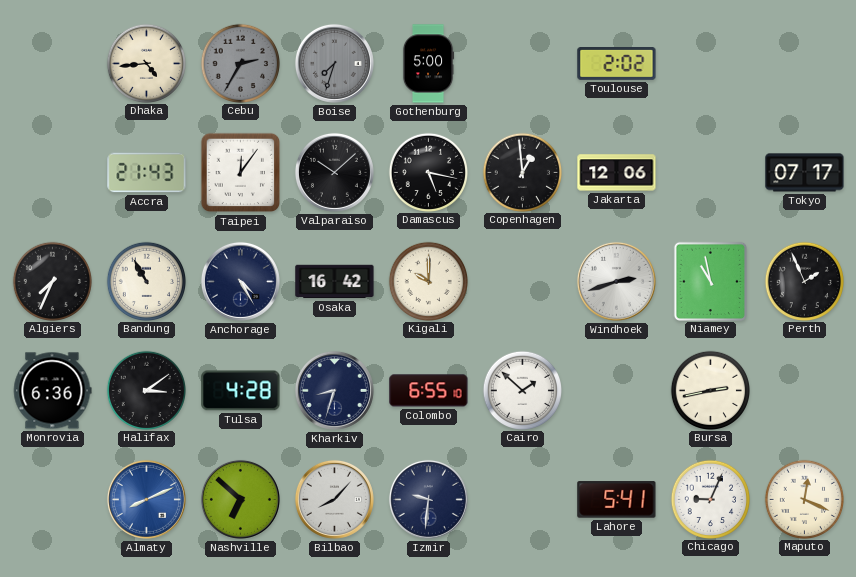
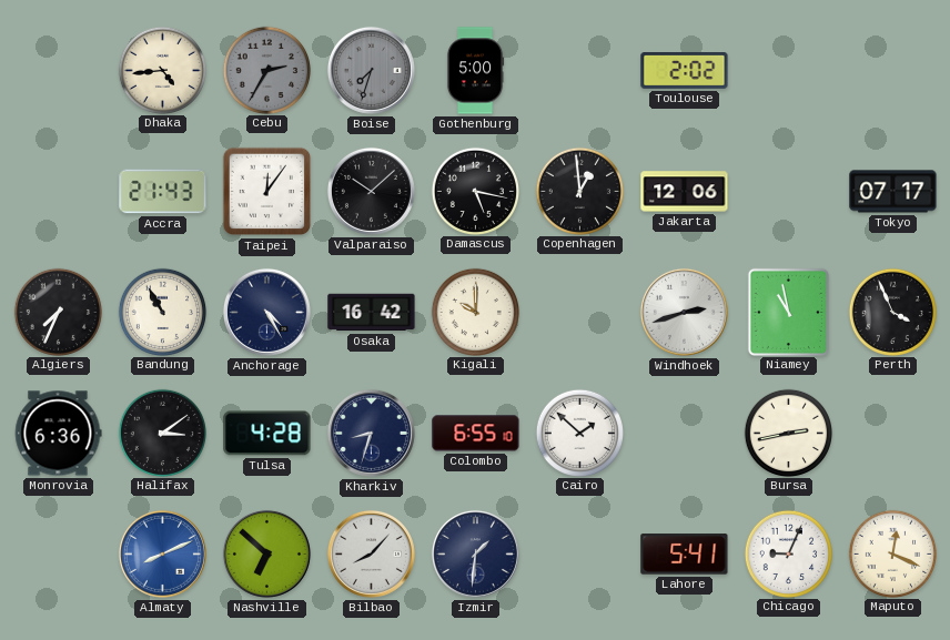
Perth: 1:56 -> 3:56 (892, 312)
Izmir: 9:31 -> 1:31 (475, 553)
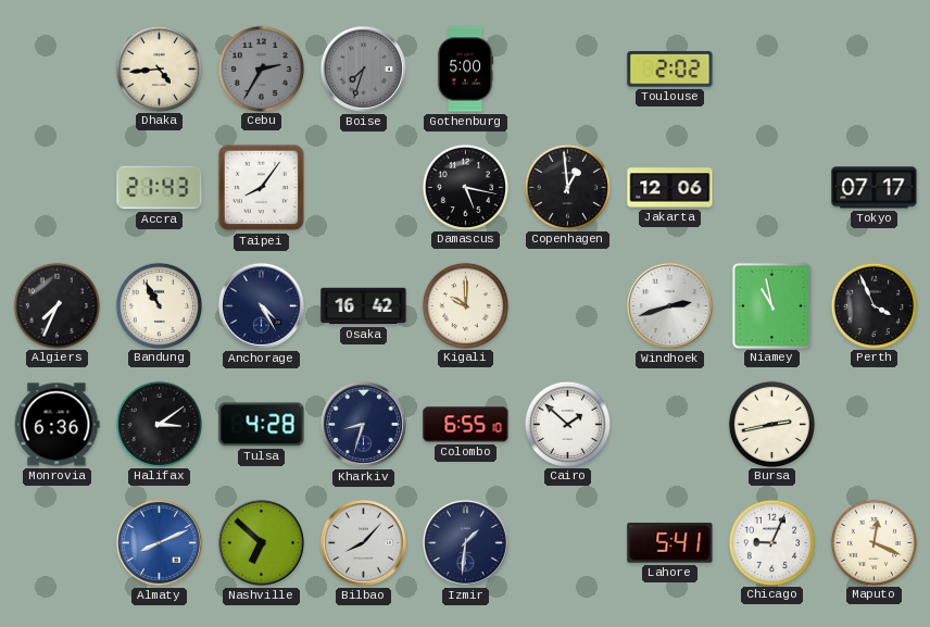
Taipei: 12:06 -> 8:06 (262, 188)
Valparaiso: 10:08 -> none (371, 191)
